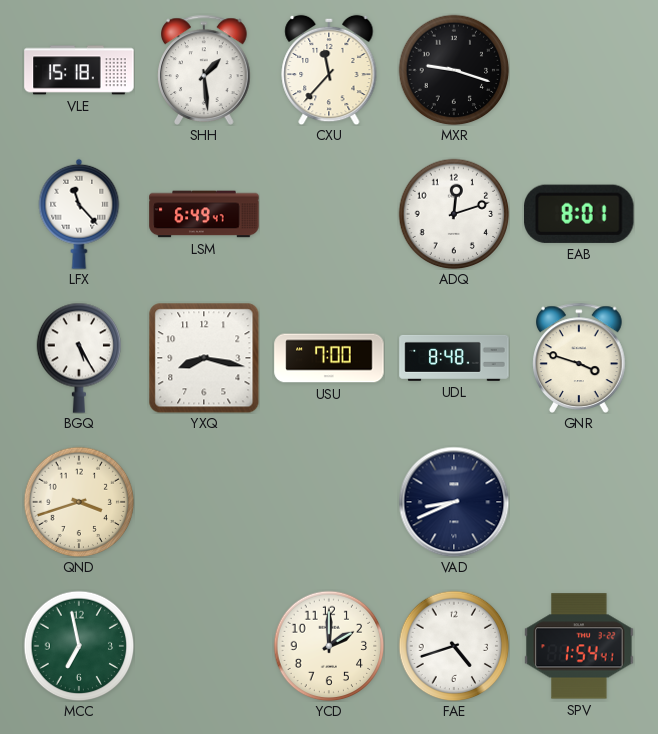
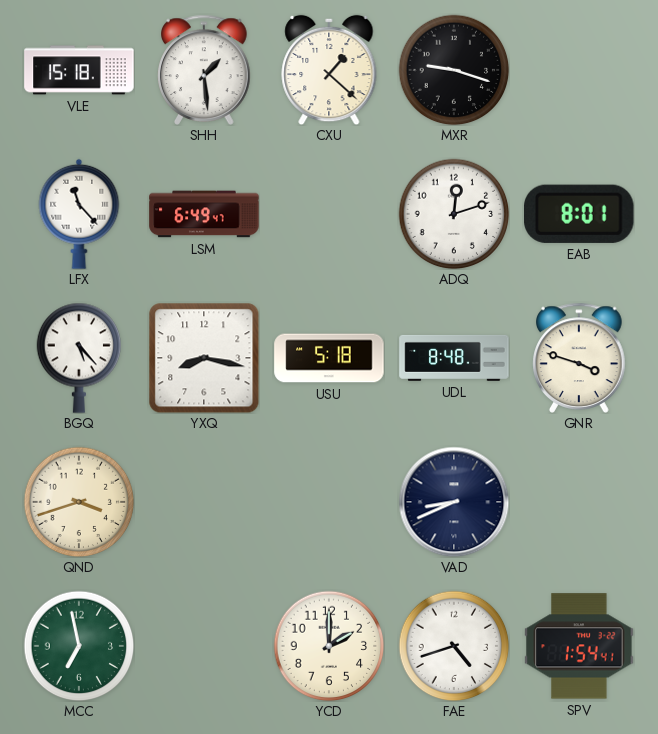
CXU: 11:37 -> 1:22 (329, 70)
BGQ: 5:25 -> 5:23 (79, 358)
USU: 7:00 -> 5:18 (329, 358)
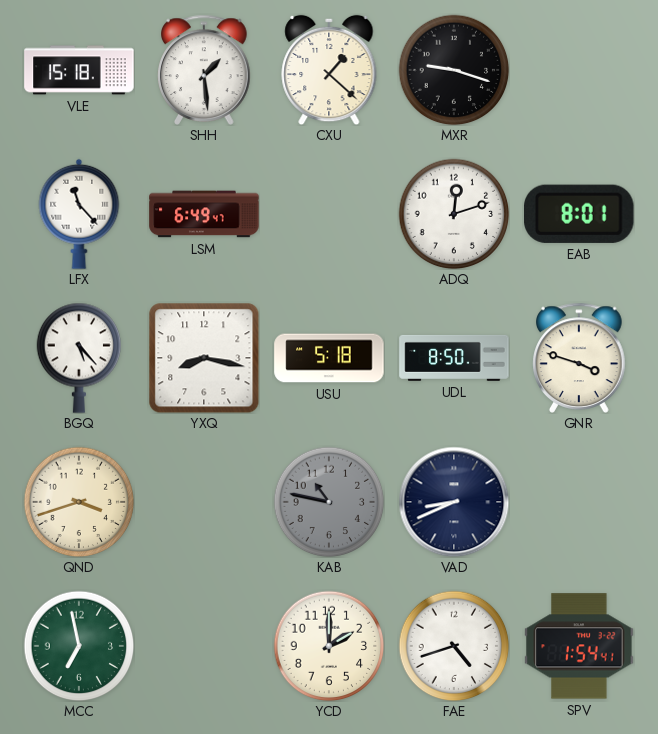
UDL: 8:48 -> 8:50 (454, 358)
KAB: none -> 10:47 (329, 502)
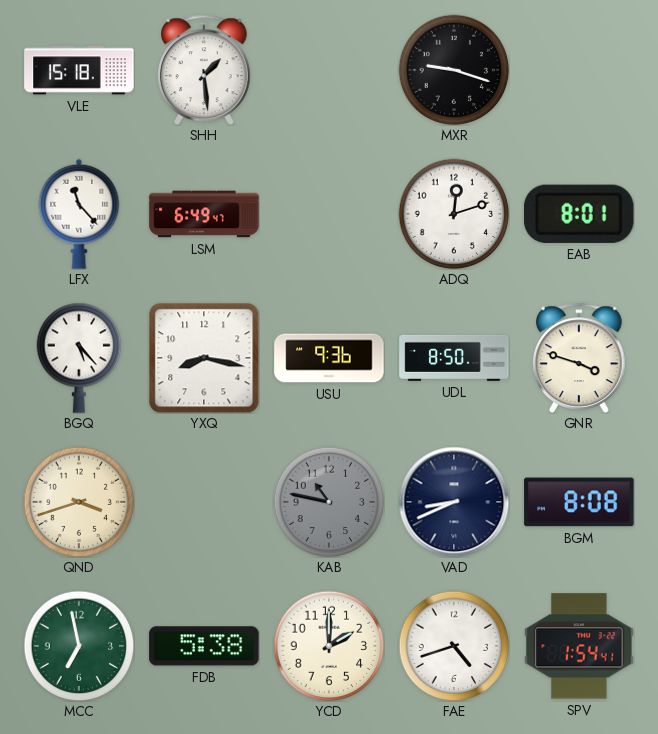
CXU: 1:22 -> none (329, 70)
USU: 5:18 -> 9:36 (329, 358)
BGM: none -> 8:08 (579, 502)
FDB: none -> 5:38 (204, 646)
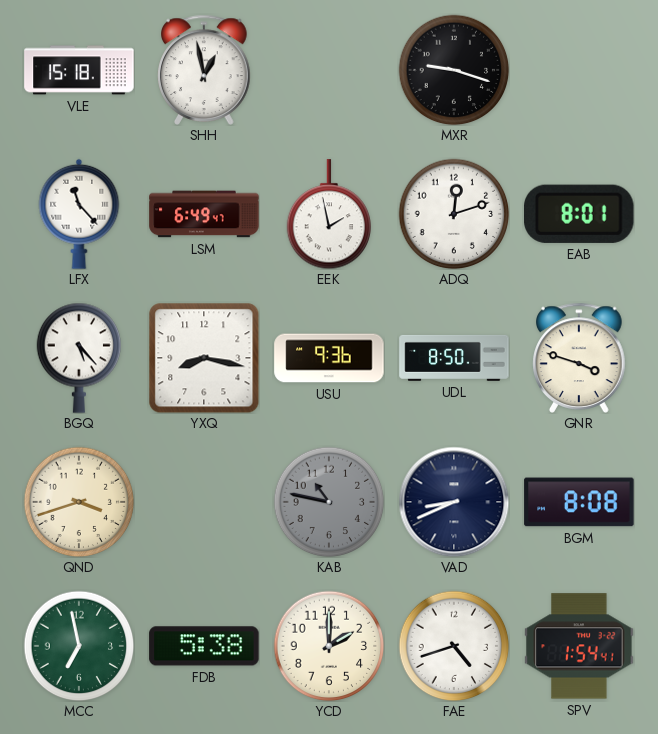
SHH: 1:29 -> 12:58 (204, 70)
EEK: none -> 1:58 (329, 214)
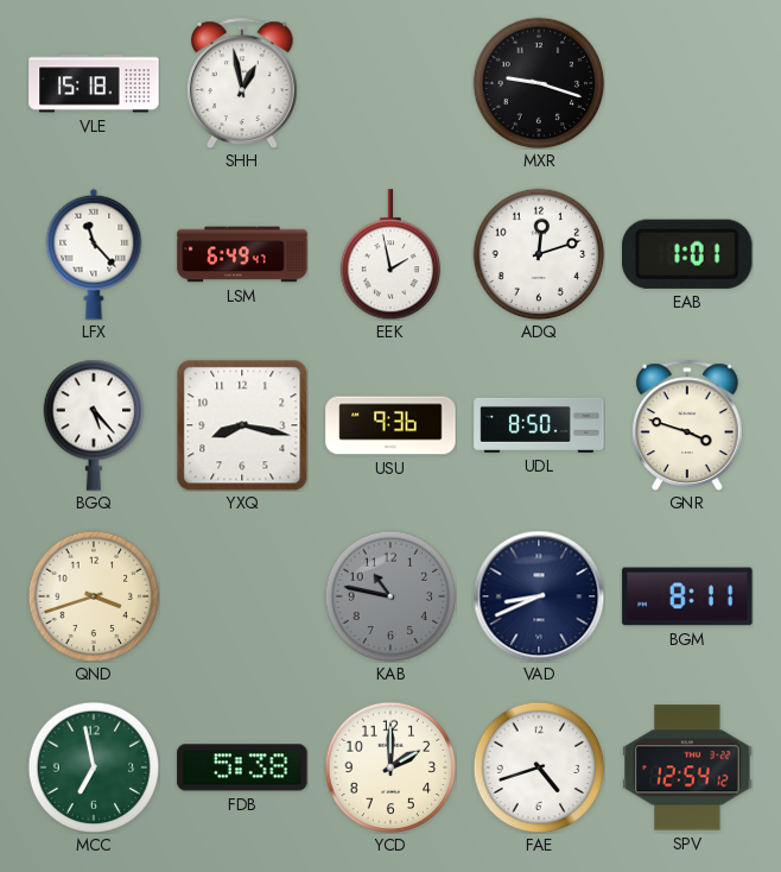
EAB: 8:01 -> 1:01 (688, 254)
BGM: 8:08 -> 8:11 (687, 596)
SPV: 1:54 -> 12:54 (687, 767)
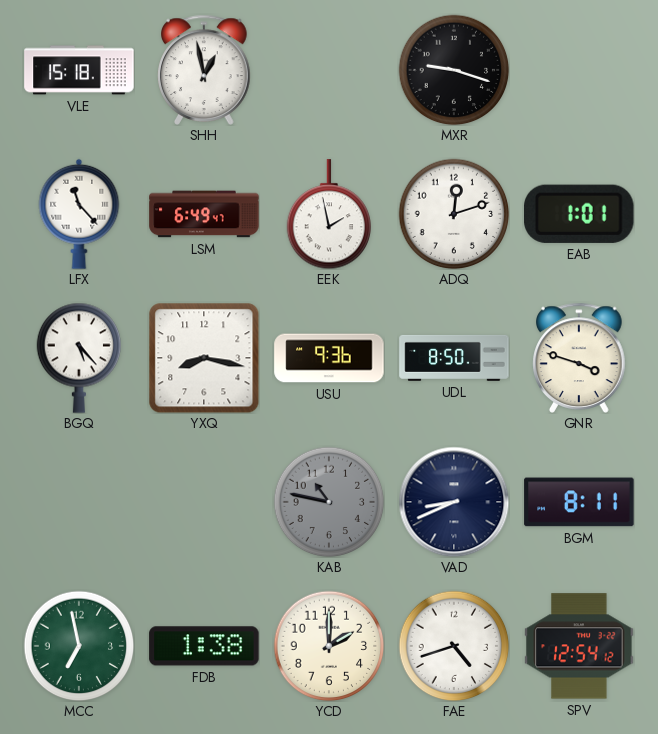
QND: 3:42 -> none (94, 596)
FDB: 5:38 -> 1:38 (204, 646)
